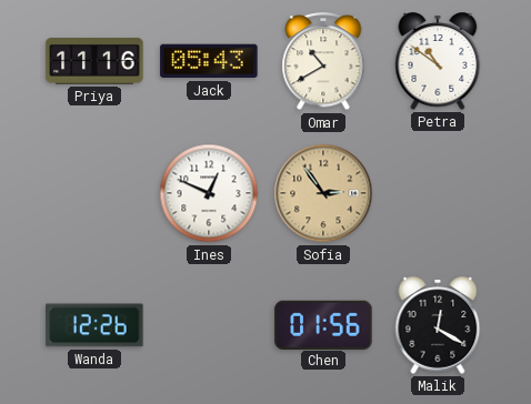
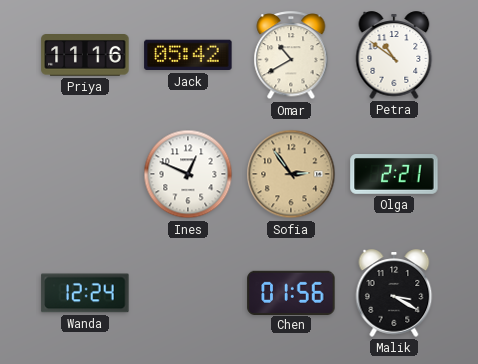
Jack: 05:43 -> 05:42 (188, 55)
Olga: none -> 2:21 (394, 175)
Wanda: 12:26 -> 12:24 (85, 293)
Malik: 12:20 -> 3:20 (394, 293)
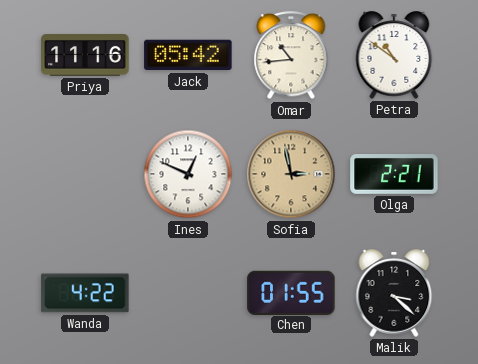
Omar: 10:40 -> 10:44 (291, 56)
Sofia: 2:54 -> 2:58 (291, 174)
Wanda: 12:24 -> 4:22 (85, 293)
Chen: 01:56 -> 01:55 (291, 292)
Malik: 3:20 -> 3:22 (394, 293)
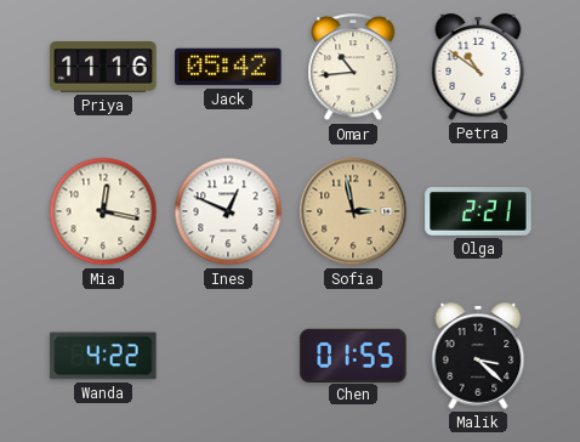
Mia: none -> 12:17 (103, 211)
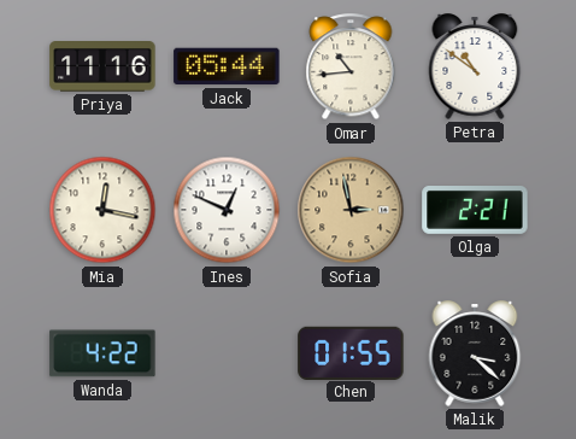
Jack: 05:42 -> 05:44 (227, 66)
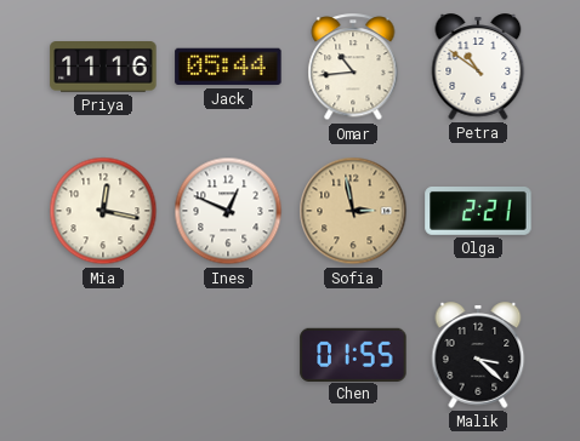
Wanda: 4:22 -> none (102, 353)
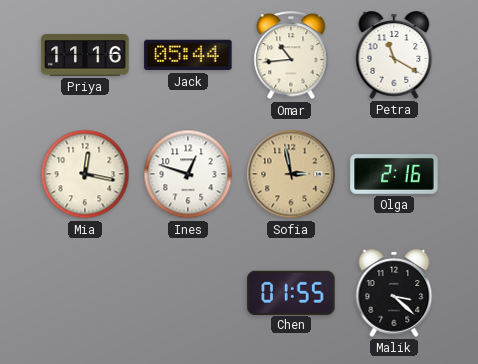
Petra: 10:51 -> 11:20 (394, 55)
Ines: 12:49 -> 12:48 (188, 174)
Olga: 2:21 -> 2:16 (394, 175)
